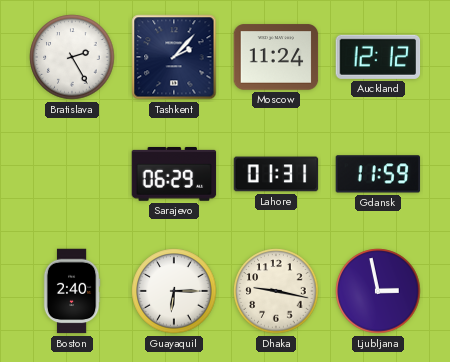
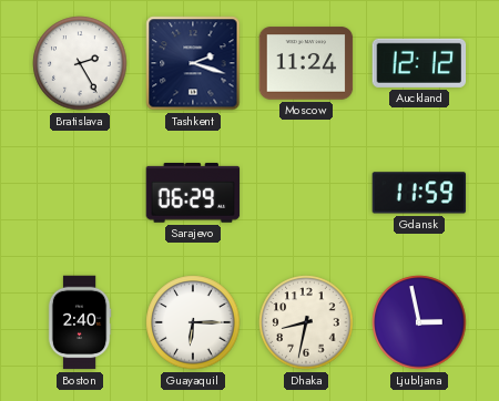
Tashkent: 2:07 -> 2:18 (193, 63)
Lahore: 01:31 -> none (276, 174)
Dhaka: 9:17 -> 8:32 (306, 322)
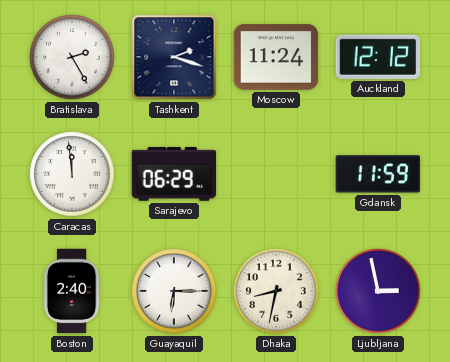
Caracas: none -> 11:59 (72, 174)
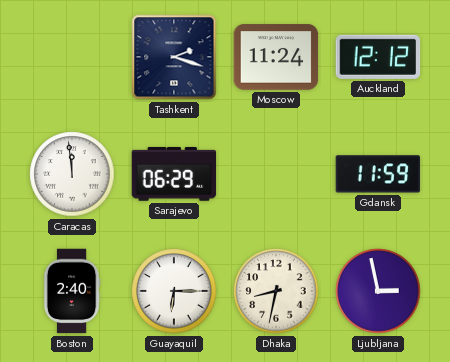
Bratislava: 2:25 -> none (72, 57)
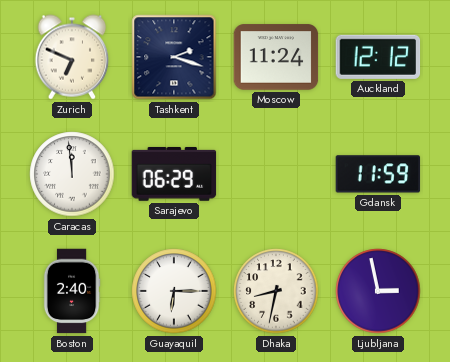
Zurich: none -> 6:49 (72, 57)
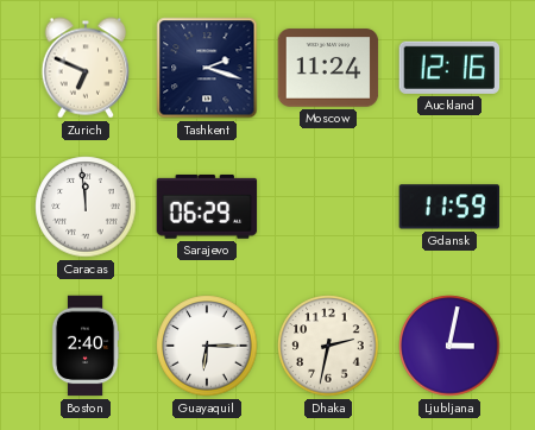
Auckland: 12:12 -> 12:16 (449, 68)
Dhaka: 8:32 -> 2:32 (328, 346)
Ljubljana: 2:58 -> 3:02 (449, 346)
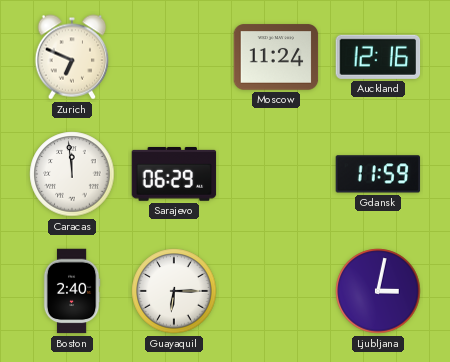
Tashkent: 2:18 -> none (207, 68)
Dhaka: 2:32 -> none (328, 346)
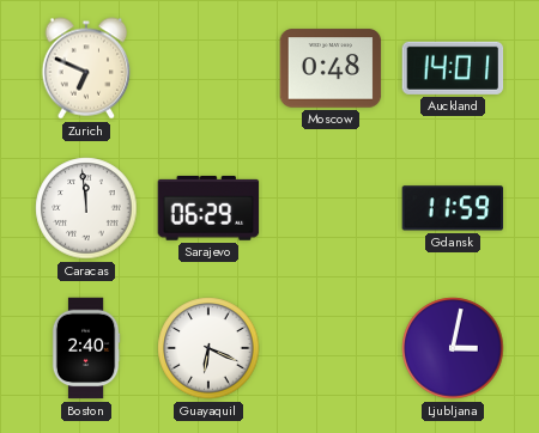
Moscow: 11:24 -> 0:48 (331, 68)
Auckland: 12:16 -> 14:01 (453, 68)
Guayaquil: 6:15 -> 6:19 (208, 348)
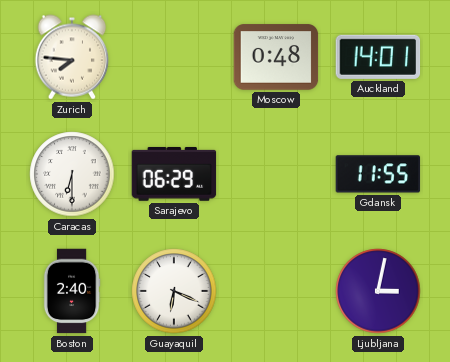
Zurich: 6:49 -> 7:46 (72, 57)
Caracas: 11:59 -> 6:30 (72, 174)
Gdansk: 11:59 -> 11:55 (378, 174)
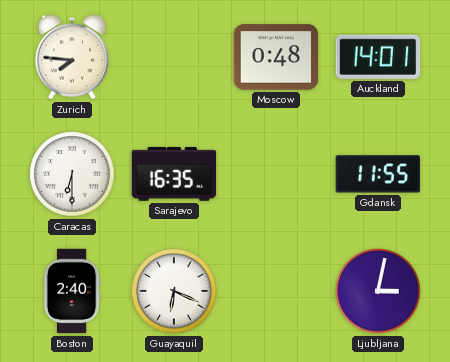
Sarajevo: 06:29 -> 16:35 (174, 174)
